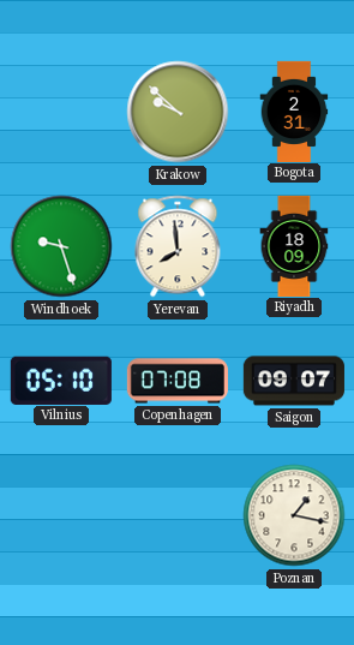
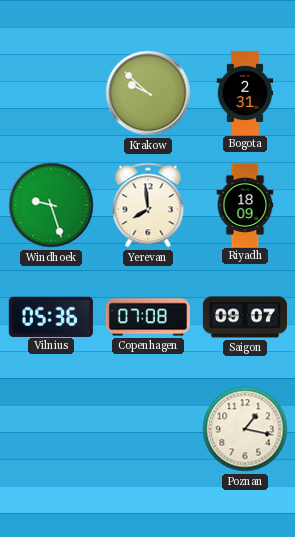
Vilnius: 05:10 -> 05:36 (51, 316)
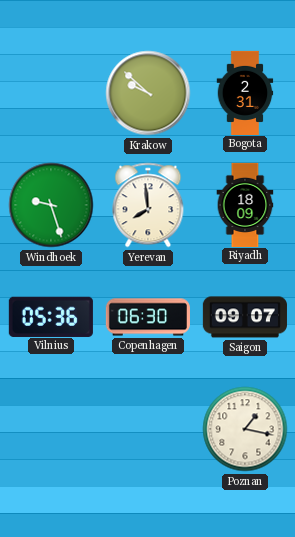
Copenhagen: 07:08 -> 06:30 (148, 317)
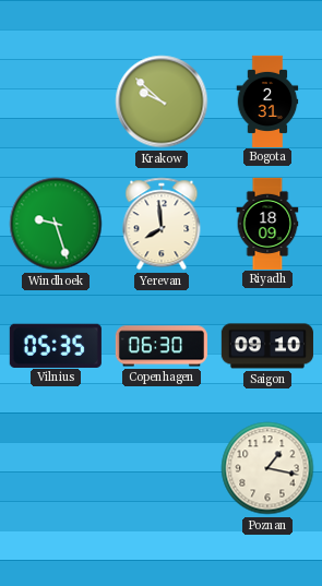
Vilnius: 05:36 -> 05:35 (56, 345)
Saigon: 09:07 -> 09:10 (267, 346)
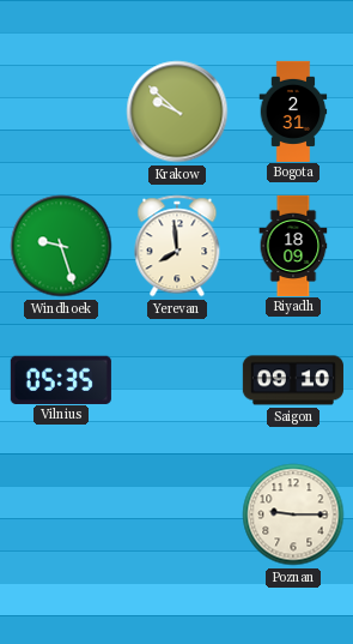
Copenhagen: 06:30 -> none (162, 346)
Poznan: 1:17 -> 9:15 (293, 514)
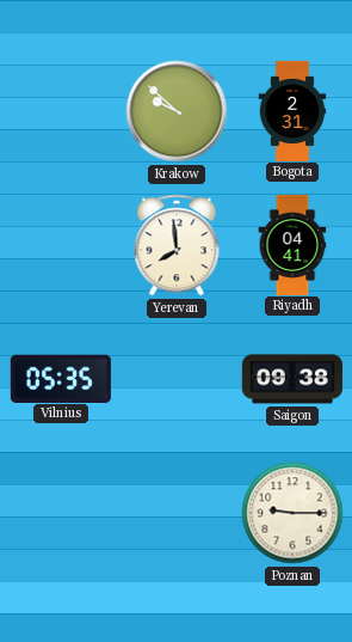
Windhoek: 9:27 -> none (61, 246)
Riyadh: 18:09 -> 04:41 (292, 244)
Saigon: 09:10 -> 09:38 (292, 379)
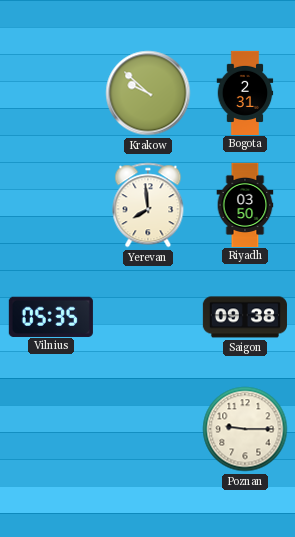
Riyadh: 04:41 -> 03:50 (245, 204)
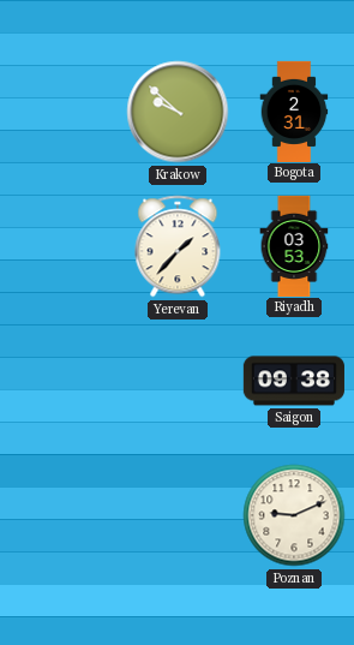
Yerevan: 7:59 -> 1:37 (178, 246)
Riyadh: 03:50 -> 03:53 (294, 245)
Vilnius: 05:35 -> none (51, 316)
Poznan: 9:15 -> 9:11 (294, 515)
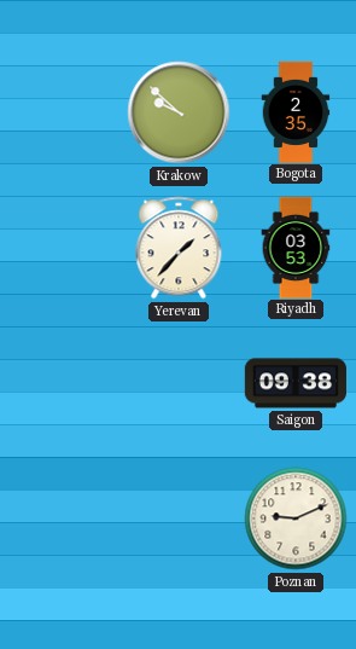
Bogota: 2:31 -> 2:35 (296, 111)
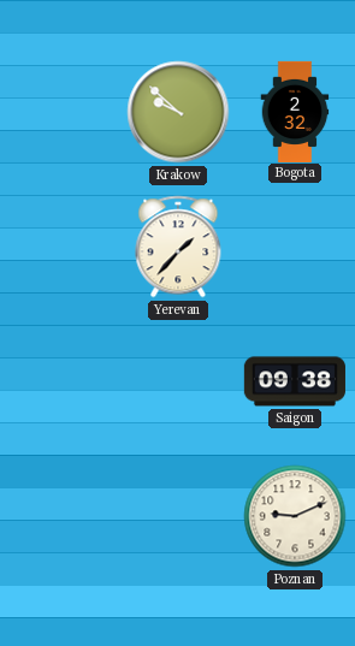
Bogota: 2:35 -> 2:32 (295, 111)
Riyadh: 03:53 -> none (296, 247)
